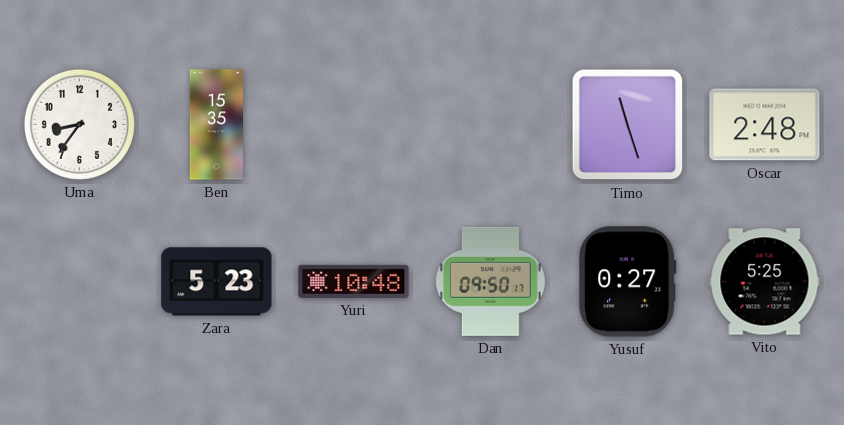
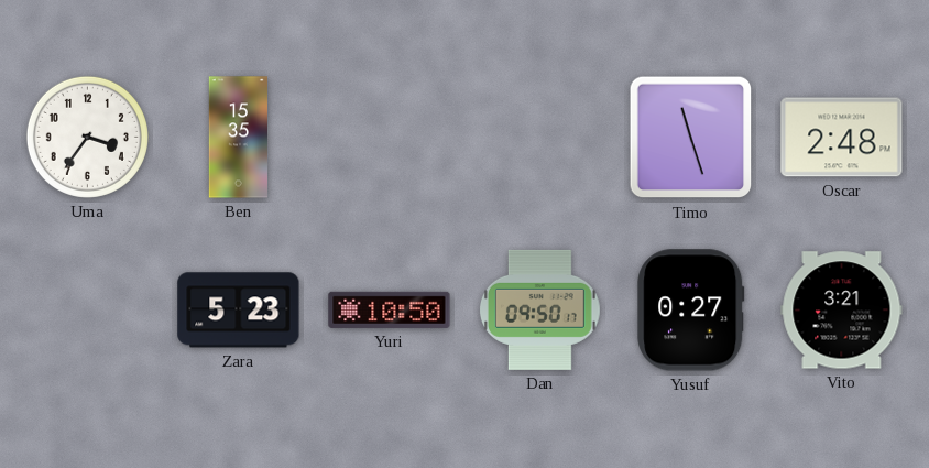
Uma: 8:36 -> 3:36 (87, 137)
Yuri: 10:48 -> 10:50 (390, 309)
Vito: 5:25 -> 3:21 (842, 311)
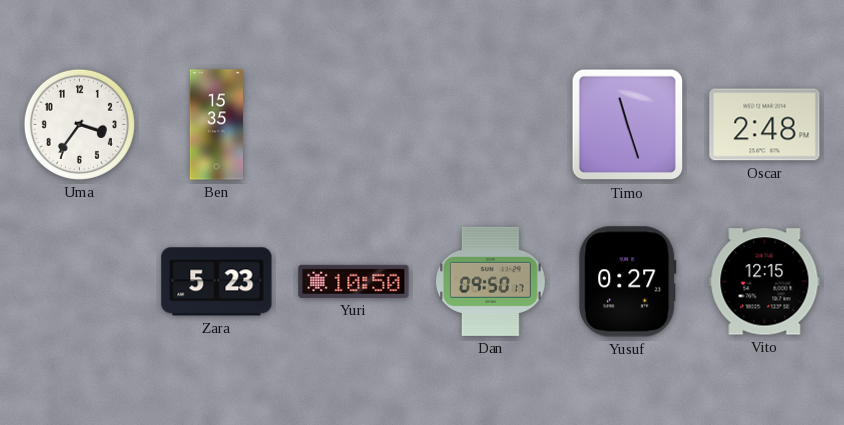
Vito: 3:21 -> 12:15 (765, 282)
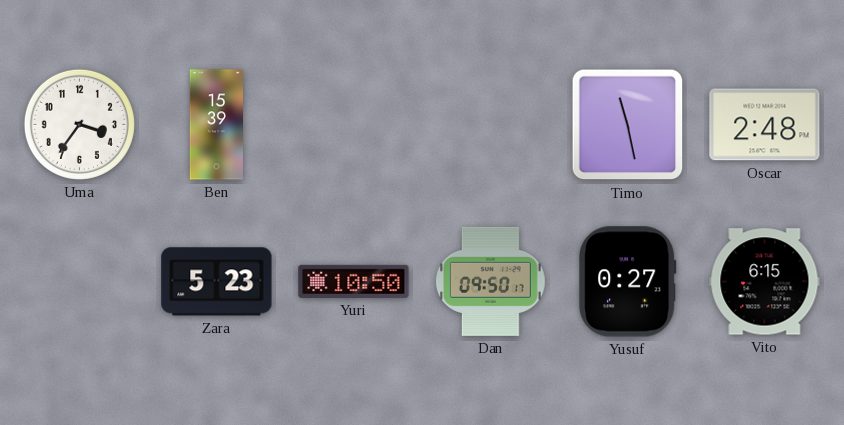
Ben: 15:35 -> 15:39 (216, 125)
Timo: 11:27 -> 11:28 (628, 125)
Vito: 12:15 -> 6:15 (765, 282)
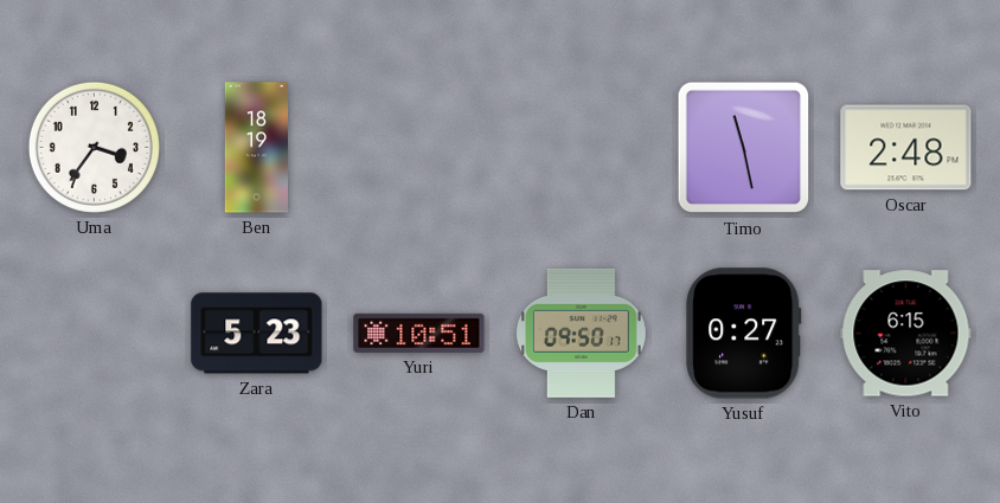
Ben: 15:39 -> 18:19 (256, 148)
Yuri: 10:50 -> 10:51 (419, 333)
